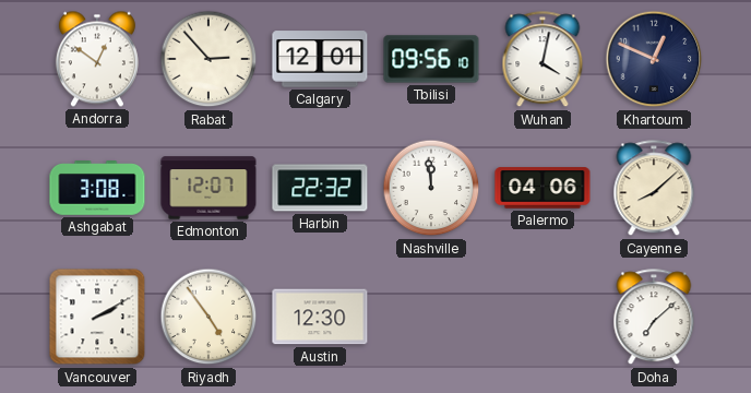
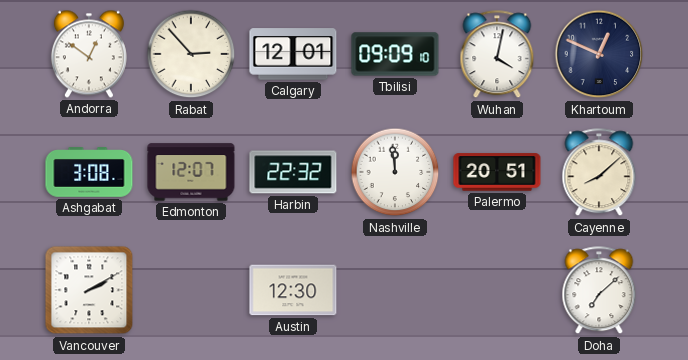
Tbilisi: 09:56 -> 09:09 (395, 54)
Palermo: 04:06 -> 20:51 (497, 172)
Riyadh: 4:54 -> none (208, 317)
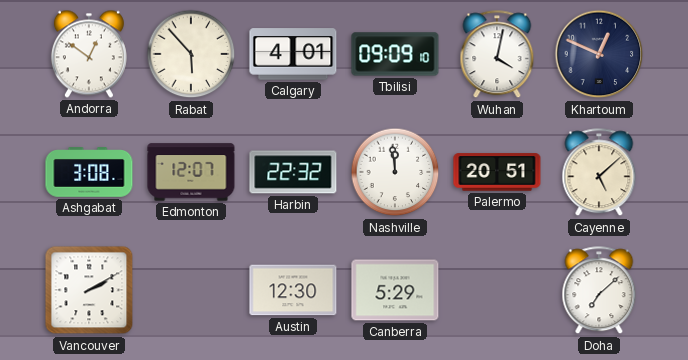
Rabat: 2:53 -> 5:53 (191, 54)
Calgary: 12:01 -> 4:01 (293, 54)
Cayenne: 8:08 -> 5:08 (599, 173)
Canberra: none -> 5:29 (395, 290)
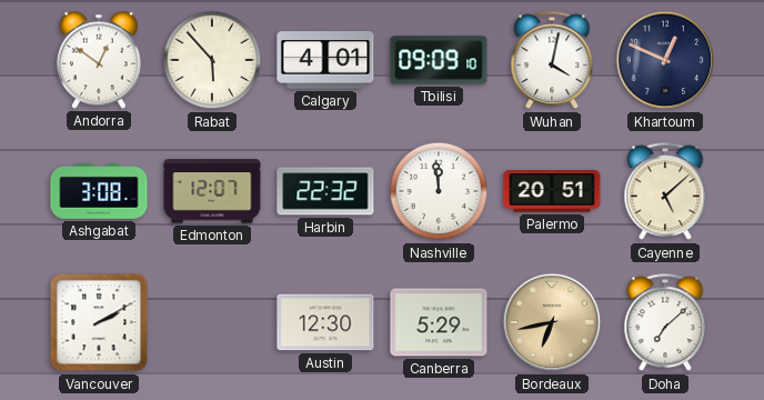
Bordeaux: none -> 6:43 (552, 322)
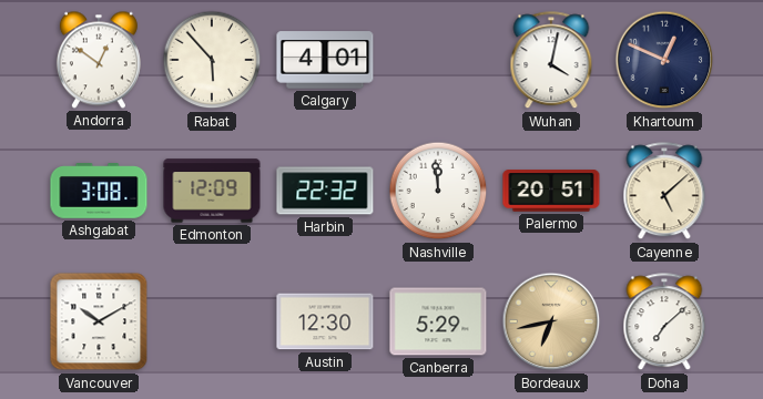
Tbilisi: 09:09 -> none (439, 60)
Edmonton: 12:07 -> 12:09 (212, 191)
Vancouver: 2:10 -> 10:10 (99, 321)
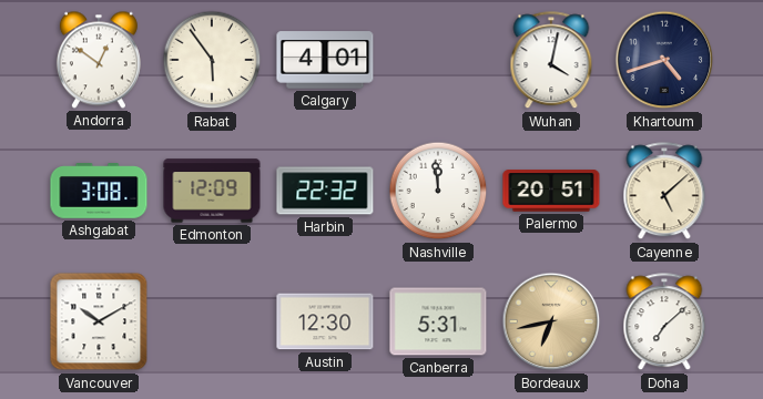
Rabat: 5:53 -> 5:54 (212, 60)
Khartoum: 12:49 -> 4:42 (664, 60)
Canberra: 5:29 -> 5:31 (438, 321)
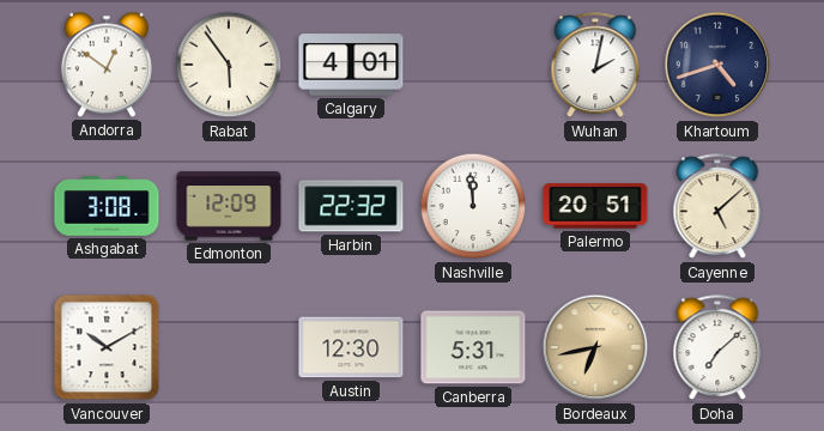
Wuhan: 4:02 -> 2:02 (595, 66)
